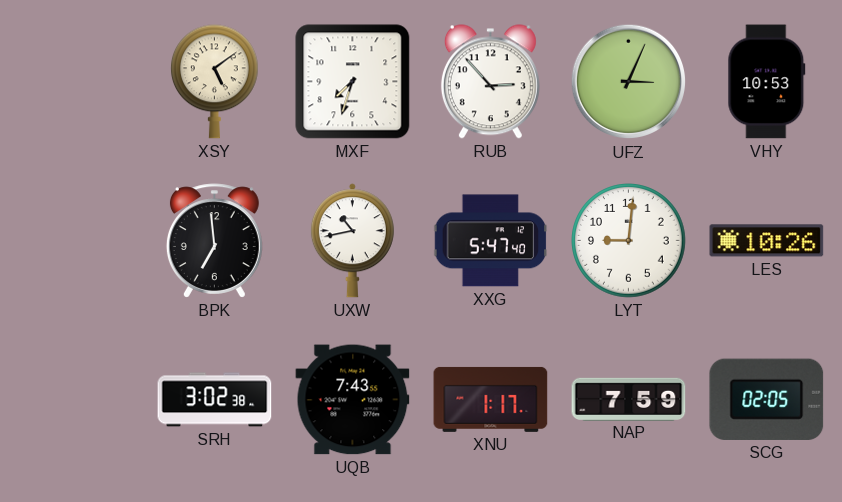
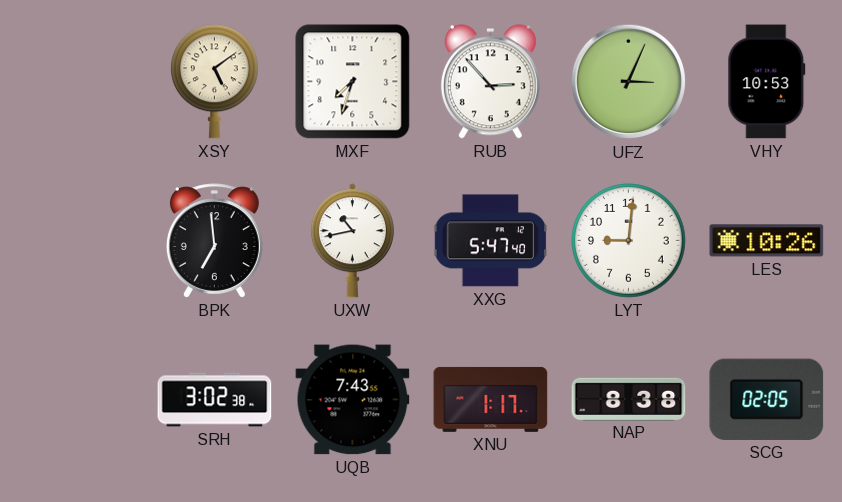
NAP: 7:59 -> 8:38 (629, 399)
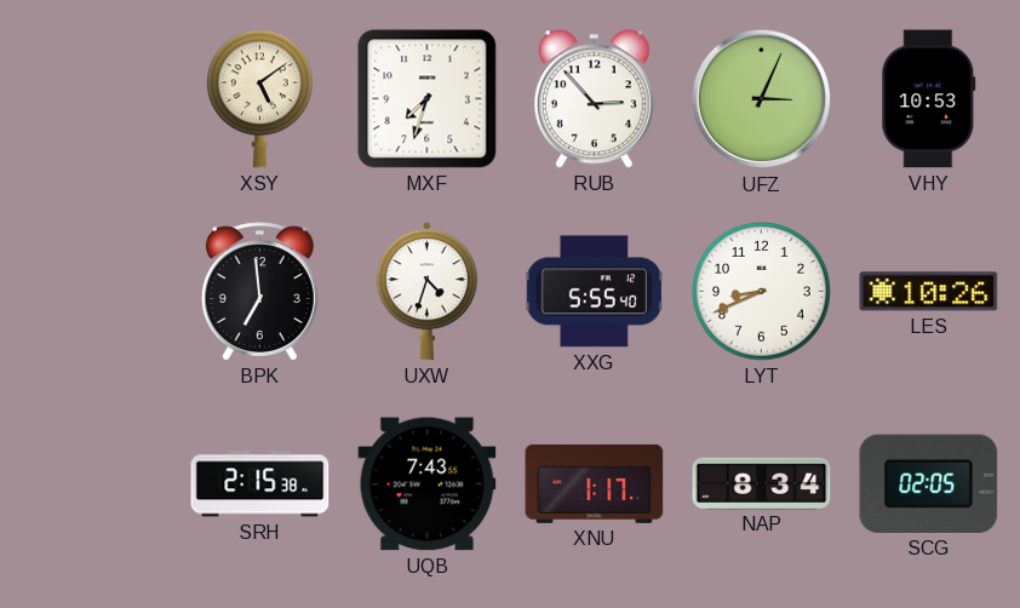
UXW: 10:43 -> 4:33 (426, 292)
XXG: 5:47 -> 5:55 (595, 292)
LYT: 9:01 -> 8:41 (762, 292)
SRH: 3:02 -> 2:15 (260, 484)
NAP: 8:38 -> 8:34 (762, 483)
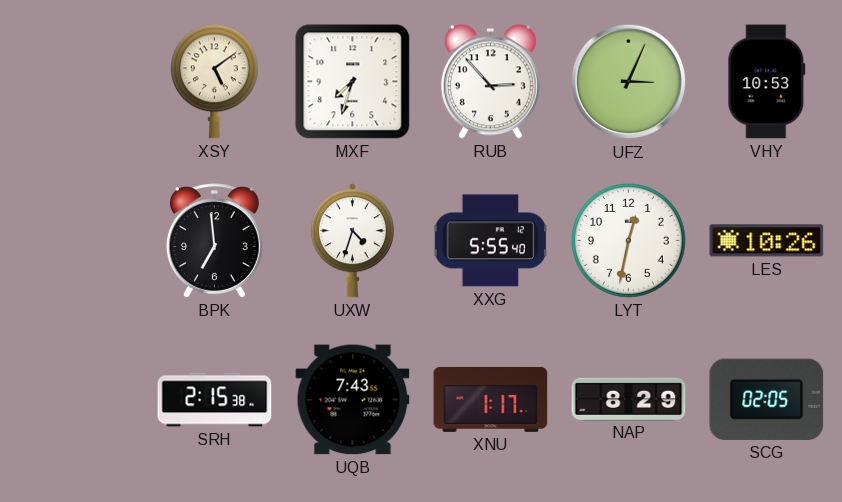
LYT: 8:41 -> 12:32 (629, 241)
NAP: 8:34 -> 8:29 (629, 399)
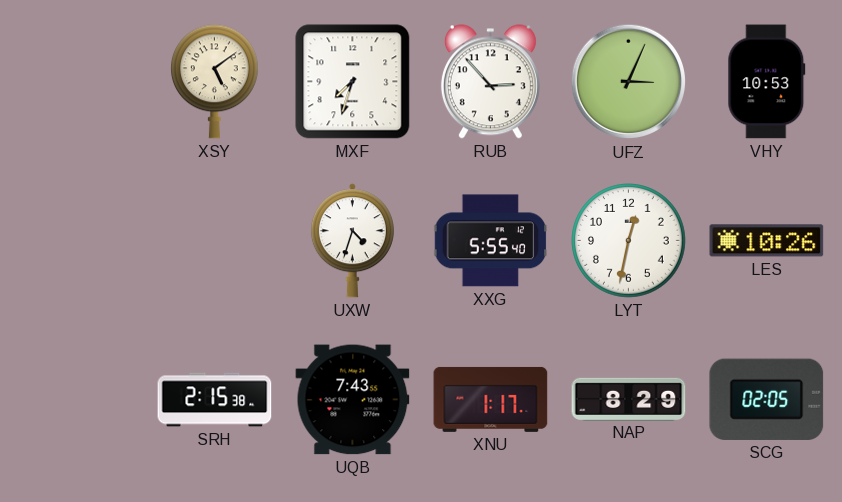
BPK: 6:59 -> none (214, 241)
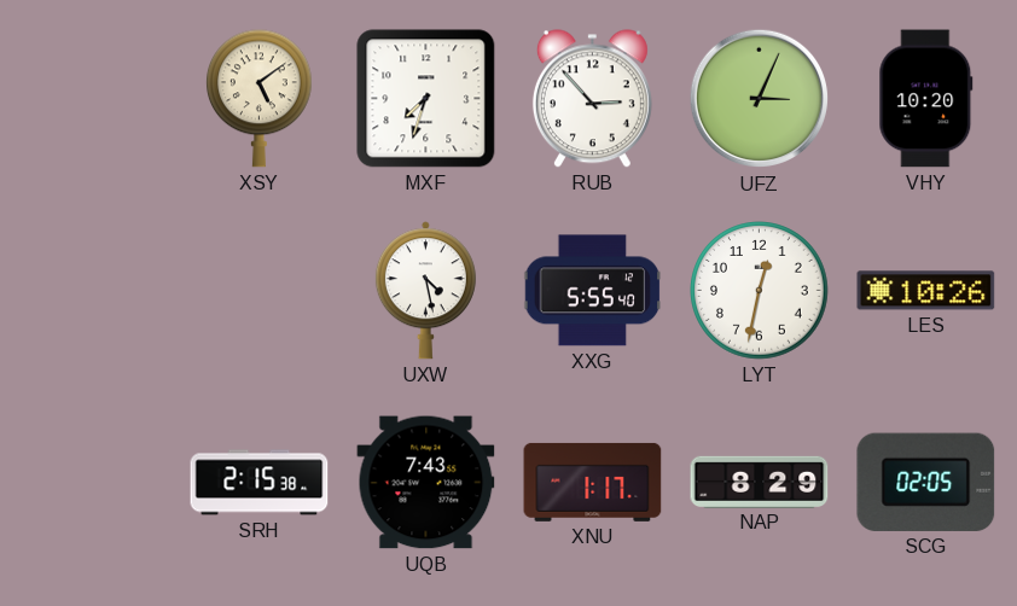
VHY: 10:53 -> 10:20 (926, 99)
UXW: 4:33 -> 4:28 (425, 291)
